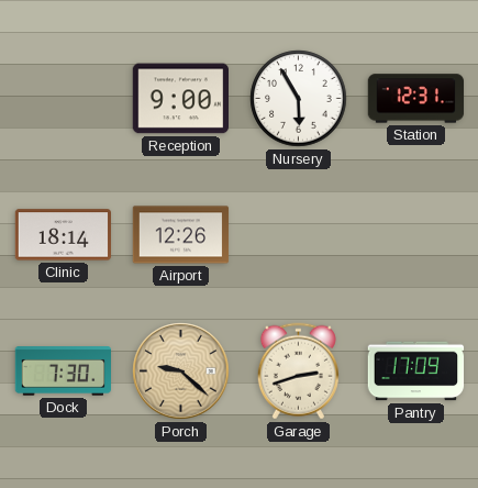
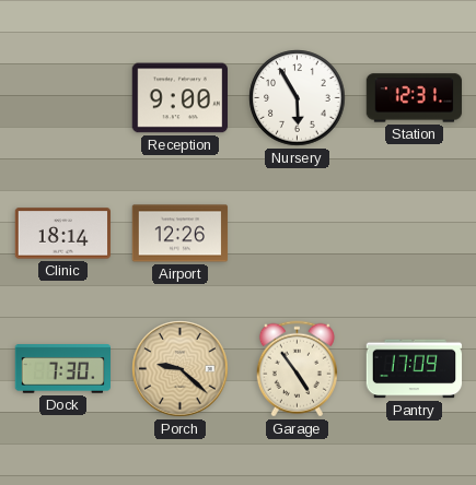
Garage: 2:42 -> 4:54 (297, 369)
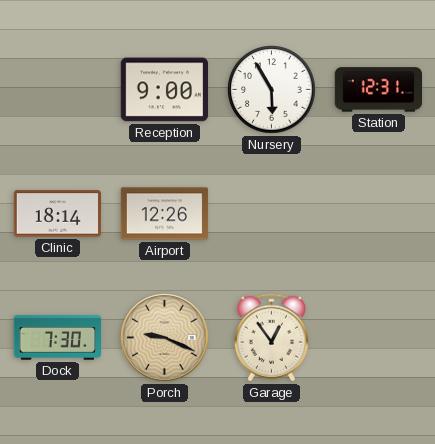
Porch: 9:22 -> 9:19 (165, 338)
Garage: 4:54 -> 12:54 (271, 338)
Pantry: 17:09 -> none (415, 369)
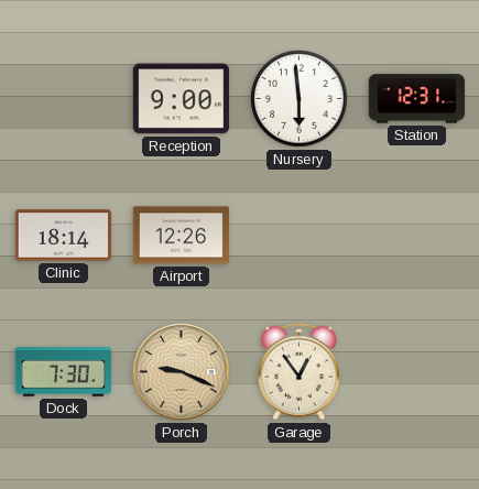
Nursery: 5:55 -> 5:59 (300, 99)
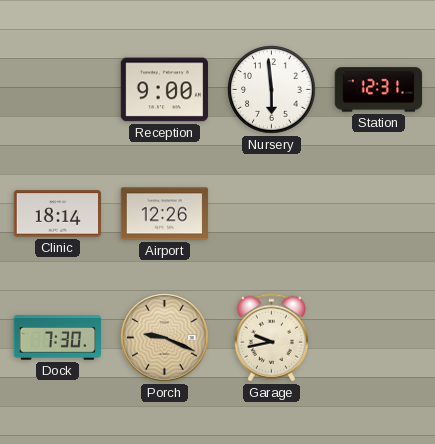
Garage: 12:54 -> 9:43 (271, 338)
